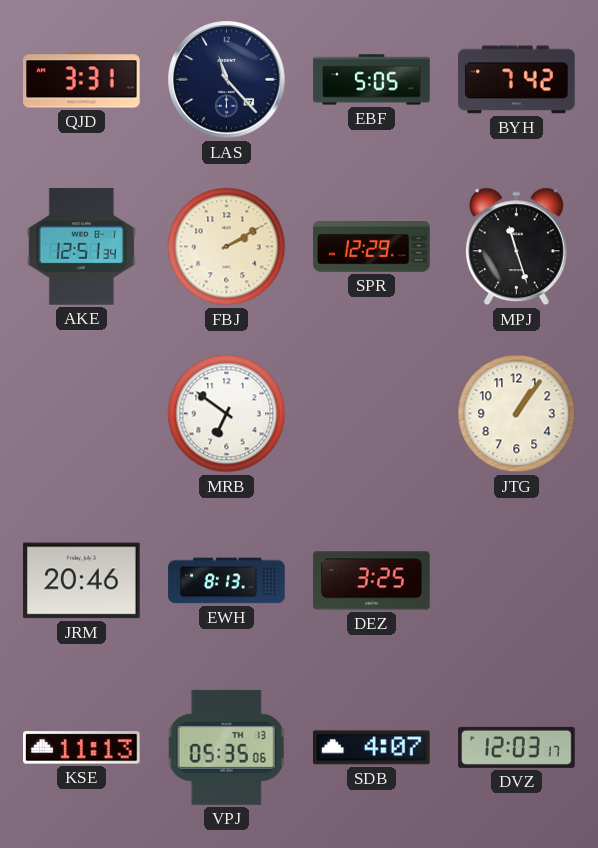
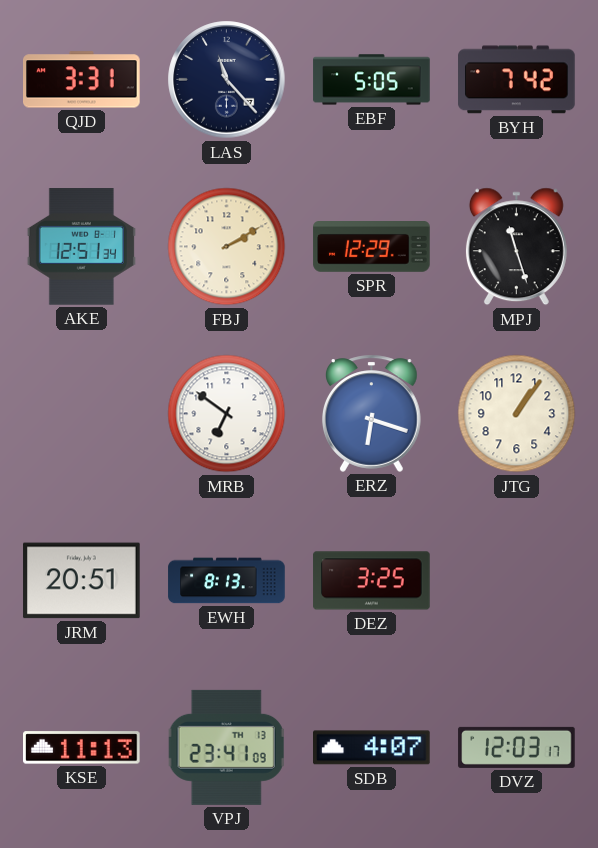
ERZ: none -> 6:18 (372, 413)
JRM: 20:46 -> 20:51 (82, 581)
VPJ: 05:35 -> 23:41 (226, 747)
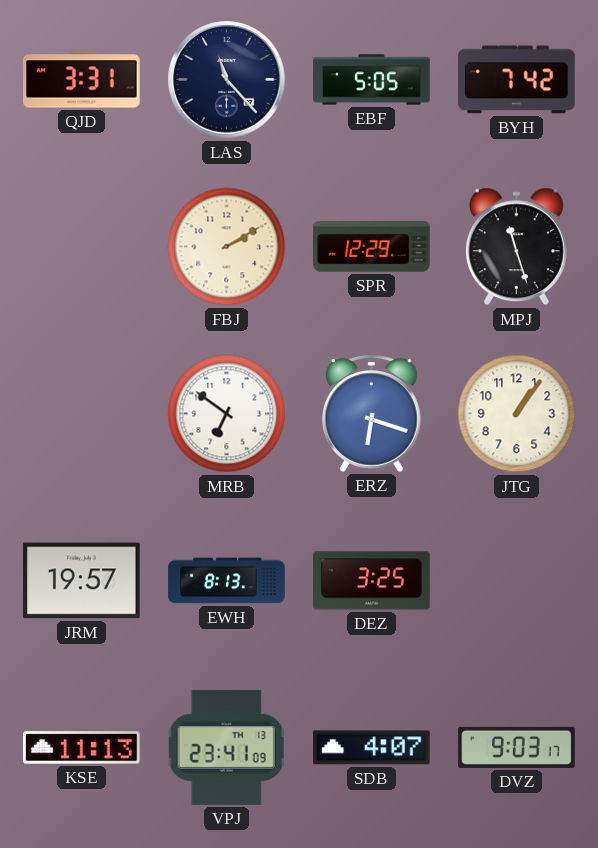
AKE: 12:51 -> none (81, 247)
JRM: 20:51 -> 19:57 (82, 581)
DVZ: 12:03 -> 9:03 (517, 747)
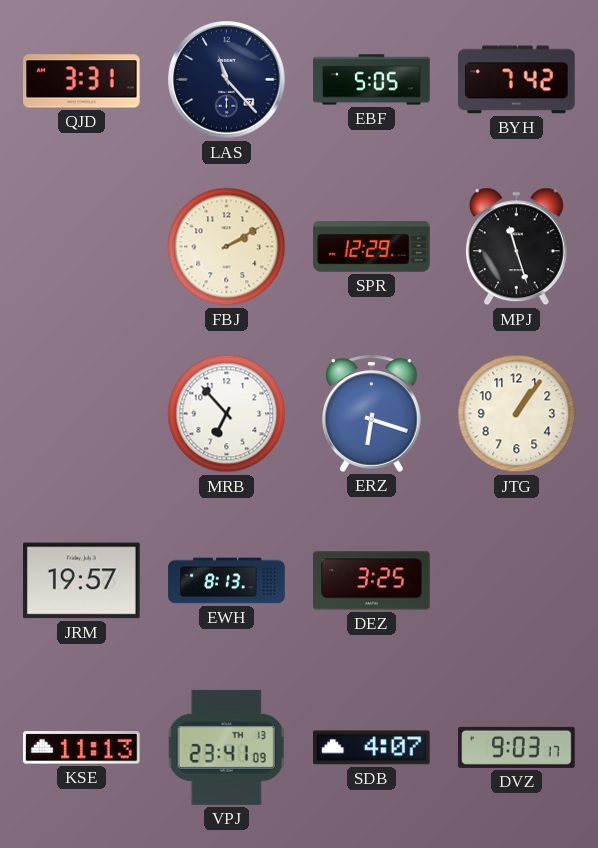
MRB: 6:51 -> 6:53 (227, 414)
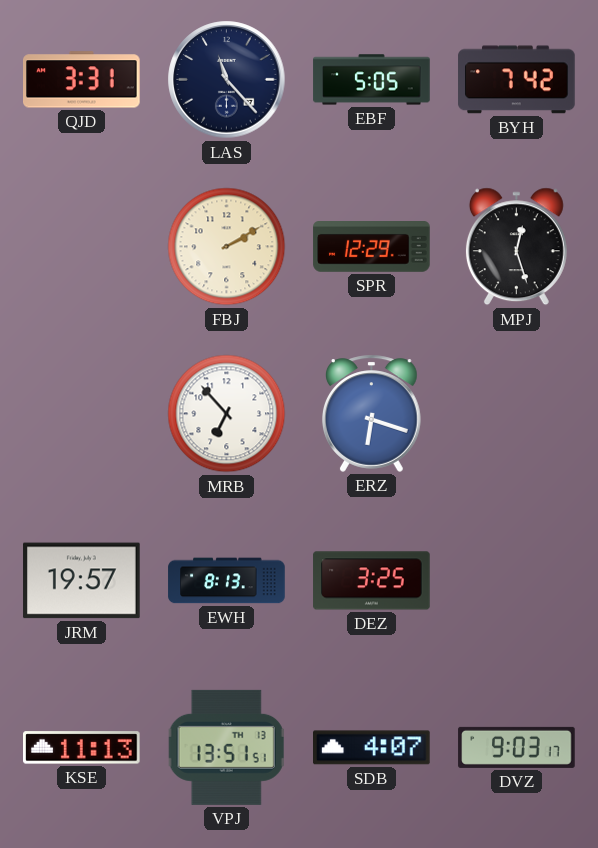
MPJ: 11:27 -> 12:27 (516, 247)
JTG: 1:06 -> none (517, 414)
VPJ: 23:41 -> 13:51 (226, 747)
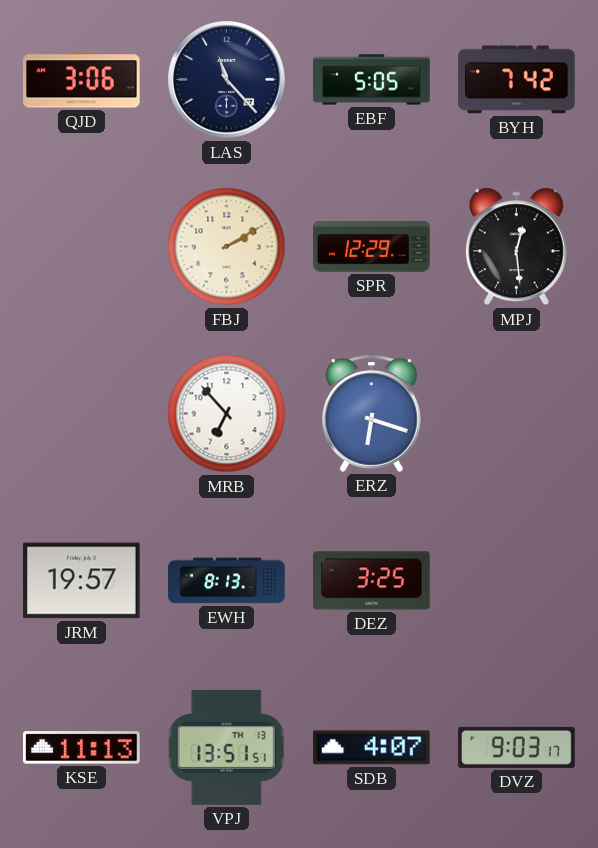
QJD: 3:31 -> 3:06 (82, 80)
MPJ: 12:27 -> 12:29 (516, 247)
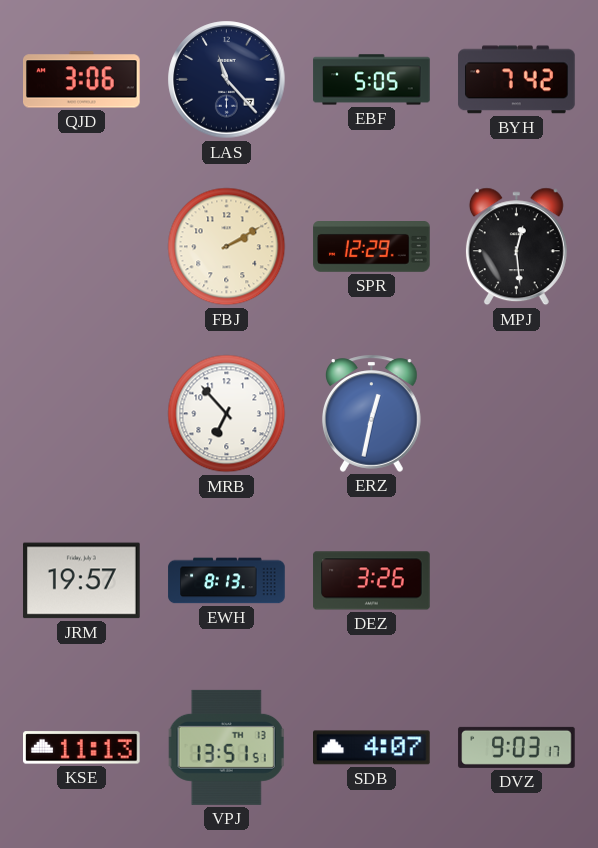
ERZ: 6:18 -> 12:32 (372, 413)
DEZ: 3:25 -> 3:26 (372, 581)
